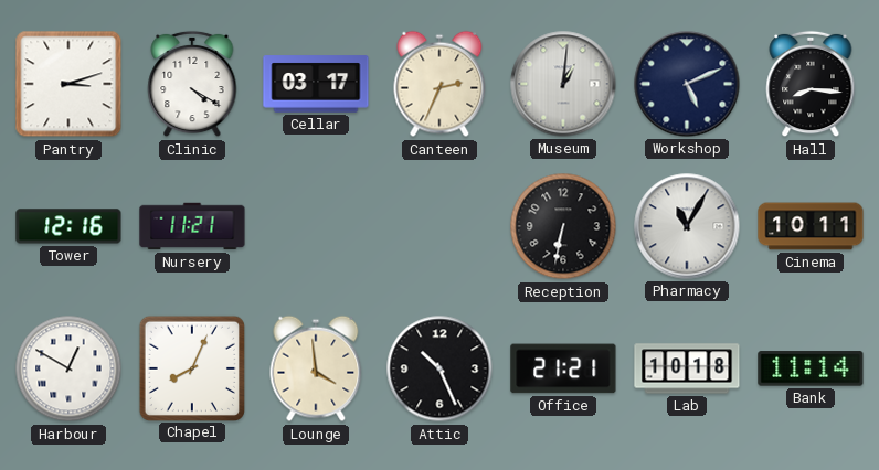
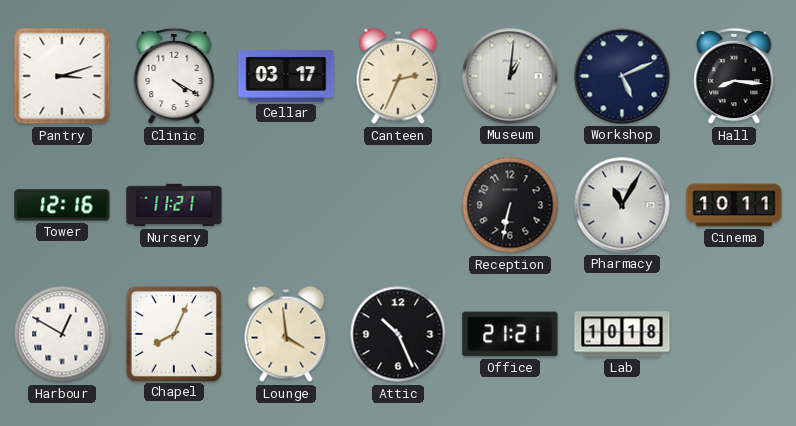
Bank: 11:14 -> none (811, 368)
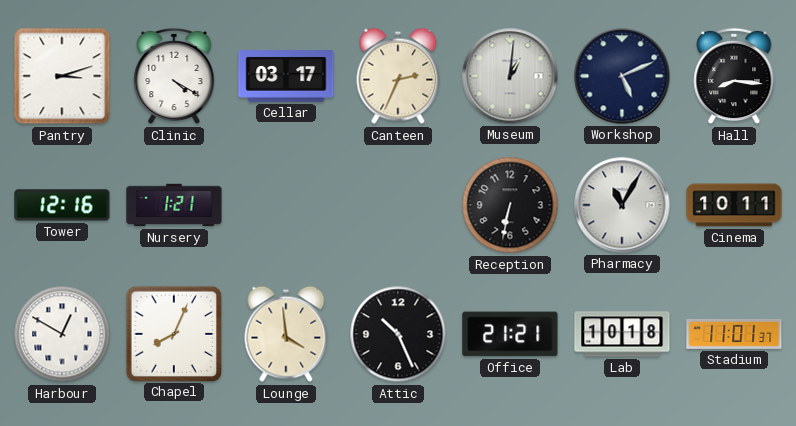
Nursery: 11:21 -> 1:21 (174, 205)
Stadium: none -> 11:01 (734, 334)
